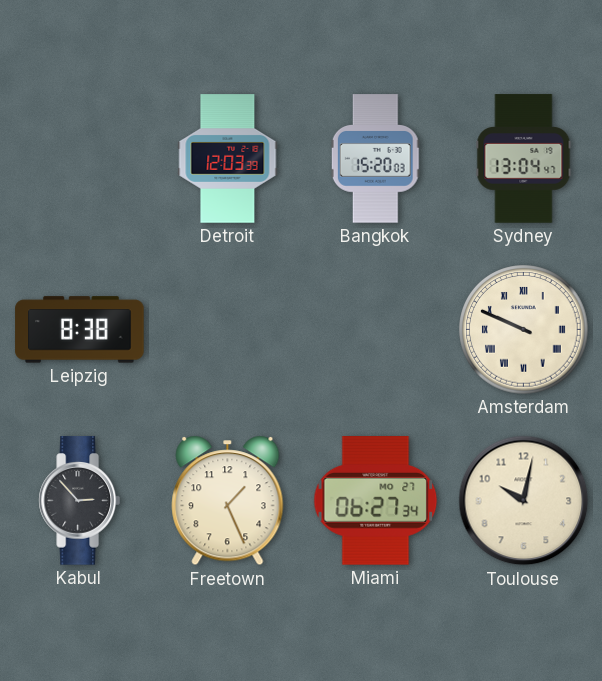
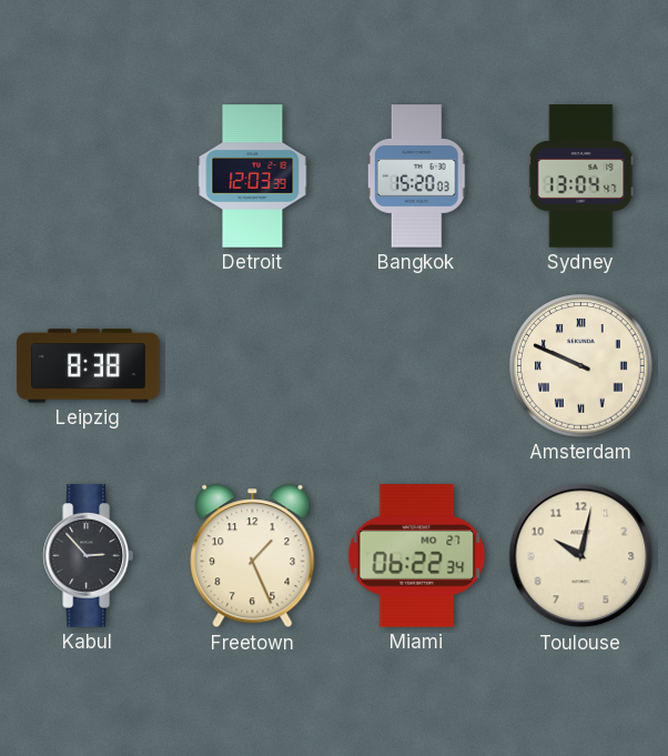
Miami: 06:27 -> 06:22 (417, 556)
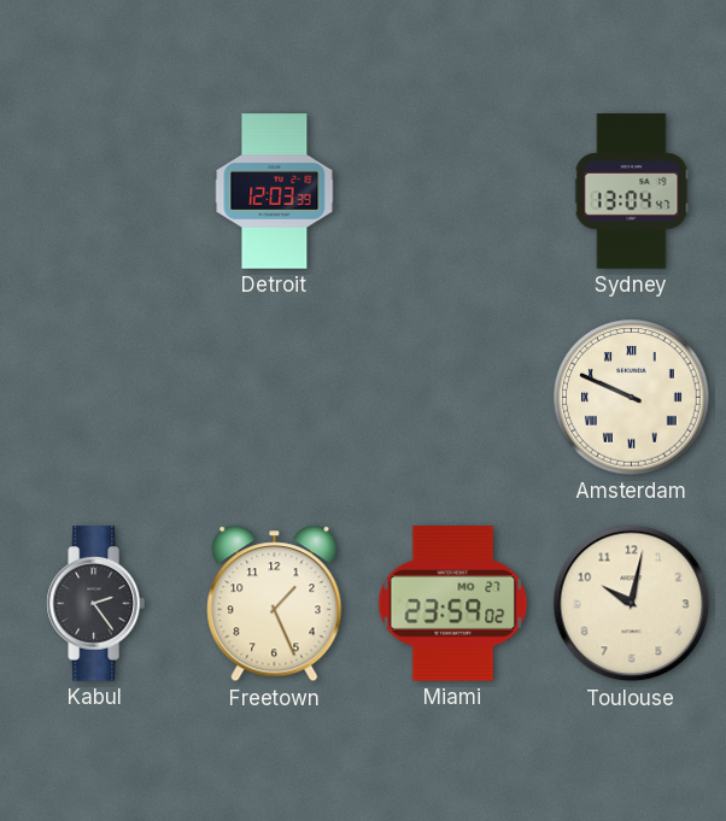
Bangkok: 15:20 -> none (416, 177)
Leipzig: 8:38 -> none (89, 366)
Kabul: 2:53 -> 2:24 (95, 604)
Miami: 06:22 -> 23:59 (453, 604)
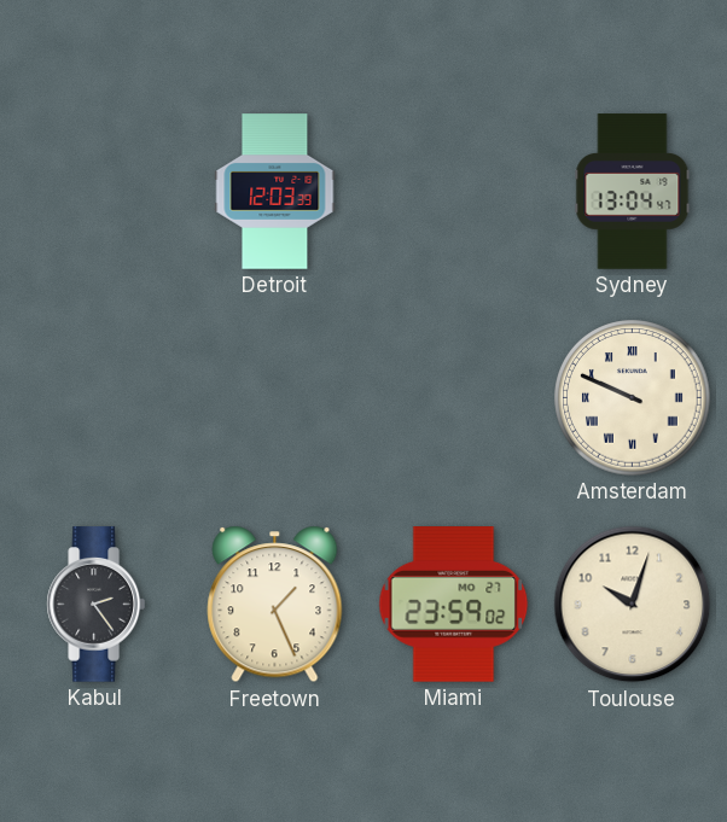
Toulouse: 10:02 -> 10:03 (633, 605)
